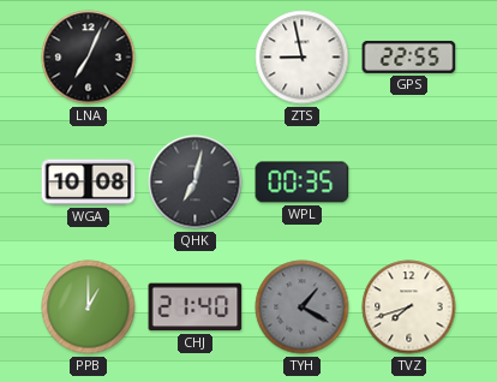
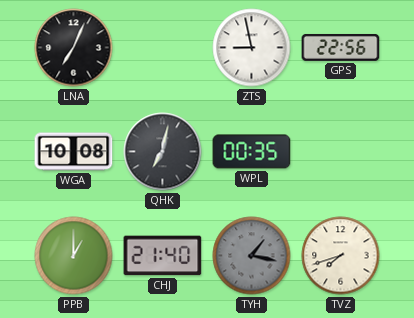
GPS: 22:55 -> 22:56 (341, 47)
TYH: 1:20 -> 1:17 (252, 256)
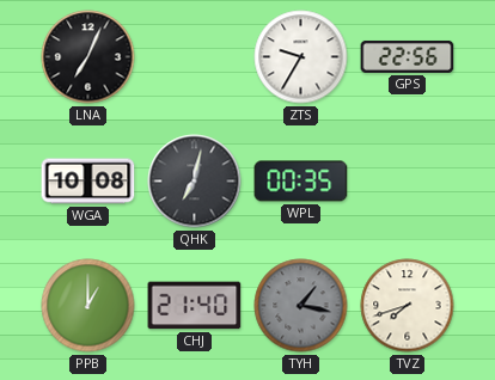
ZTS: 8:58 -> 9:35 (301, 57)
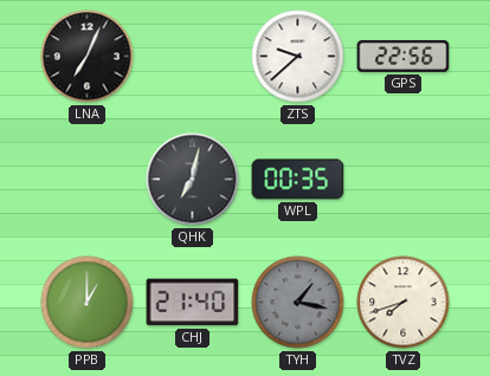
ZTS: 9:35 -> 9:38 (298, 57)
WGA: 10:08 -> none (88, 182)
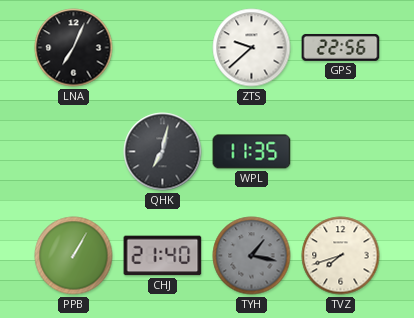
WPL: 00:35 -> 11:35 (252, 152)
PPB: 1:00 -> 1:05 (74, 256)
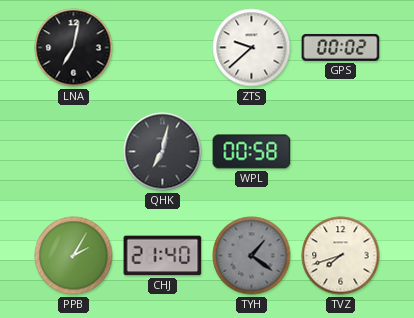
LNA: 7:04 -> 7:02 (74, 48)
GPS: 22:56 -> 00:02 (341, 47)
WPL: 11:35 -> 00:58 (252, 152)
PPB: 1:05 -> 2:05 (74, 256)
TYH: 1:17 -> 1:21 (252, 256)
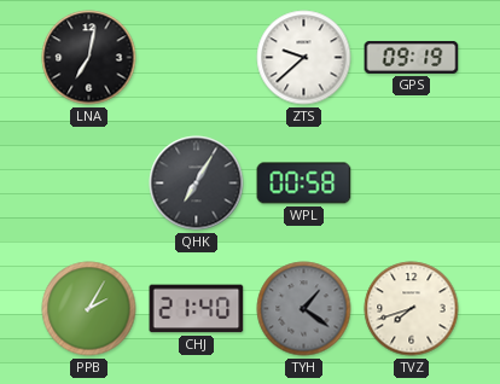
GPS: 00:02 -> 09:19 (412, 57)
QHK: 7:02 -> 7:05 (197, 184)
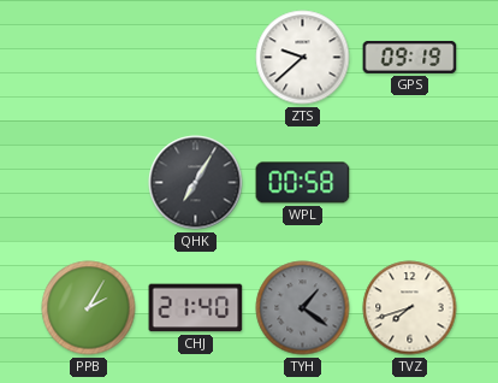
LNA: 7:02 -> none (89, 58)
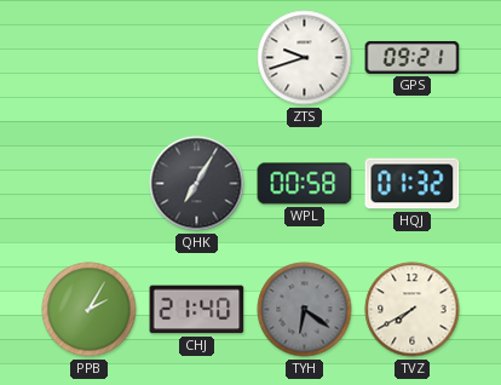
ZTS: 9:38 -> 9:42 (305, 58)
GPS: 09:19 -> 09:21 (413, 57)
HQJ: none -> 01:32 (413, 184)
TYH: 1:21 -> 6:21 (305, 310)
TVZ: 7:42 -> 7:40 (413, 310)
